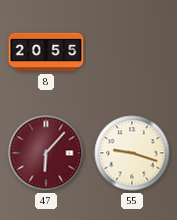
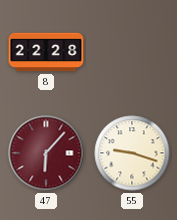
8: 20:55 -> 22:28 (46, 52)
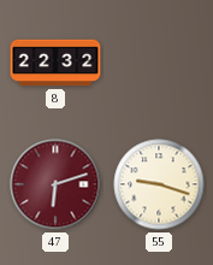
8: 22:28 -> 22:32 (55, 63)
47: 6:07 -> 6:12 (55, 184)
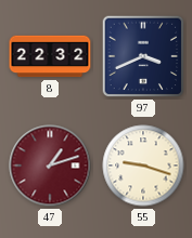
97: none -> 3:41 (143, 56)
47: 6:12 -> 1:12 (50, 166)
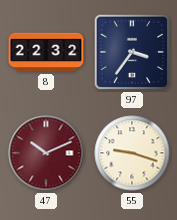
97: 3:41 -> 3:36 (132, 52)
47: 1:12 -> 10:11 (46, 153)
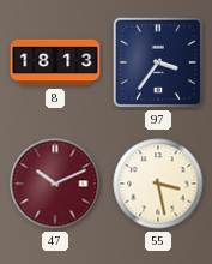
8: 22:32 -> 18:13 (55, 62)
55: 9:18 -> 3:28 (158, 184)
